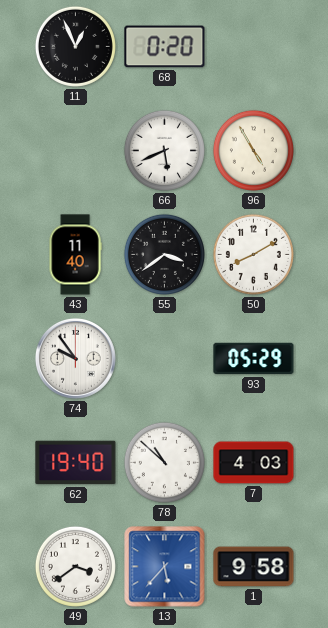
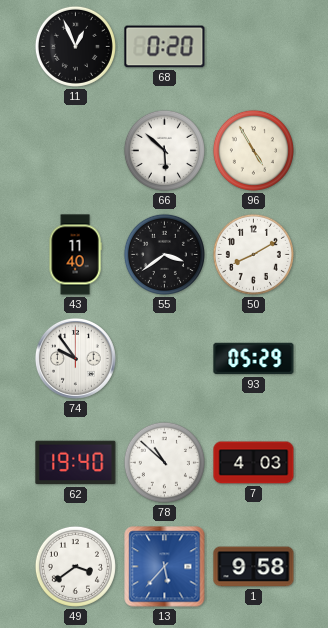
66: 5:41 -> 5:52 (164, 150)
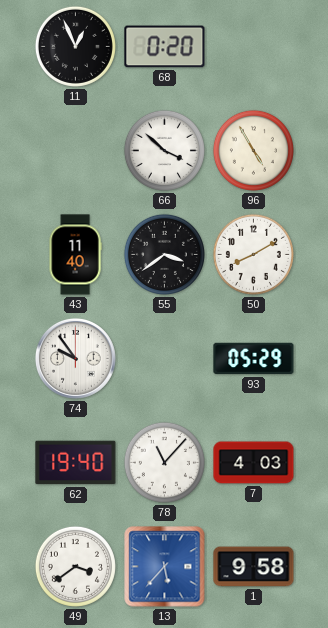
66: 5:52 -> 3:52 (164, 150)
78: 10:52 -> 11:07 (164, 462)
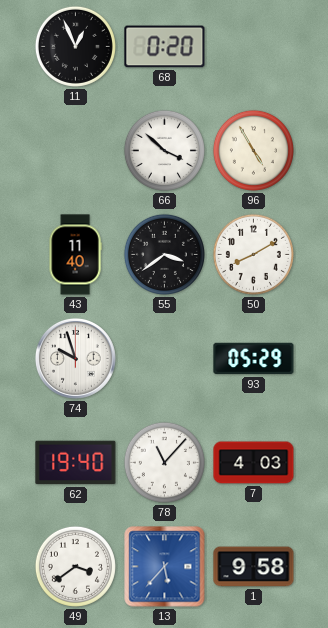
74: 9:54 -> 9:57 (75, 358)
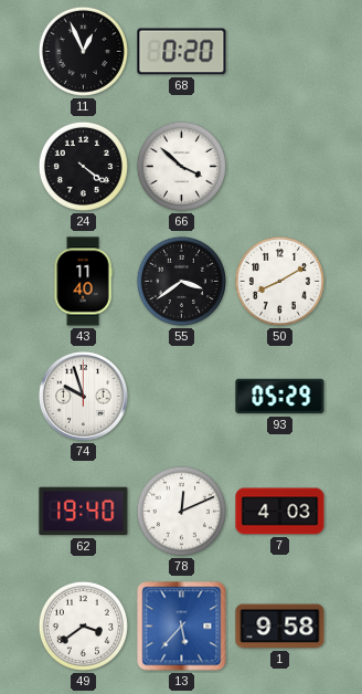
24: none -> 4:21 (83, 166)
96: 4:55 -> none (253, 150)
78: 11:07 -> 12:11 (181, 511)
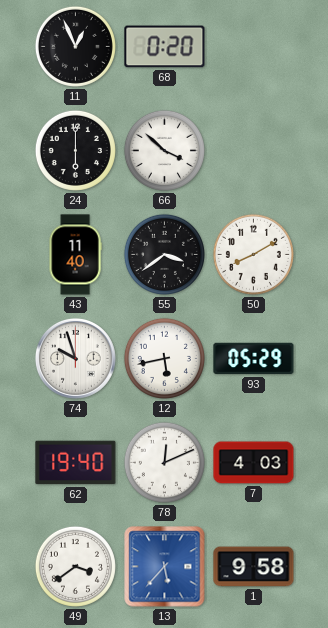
24: 4:21 -> 6:00 (75, 150)
12: none -> 5:43 (164, 358)
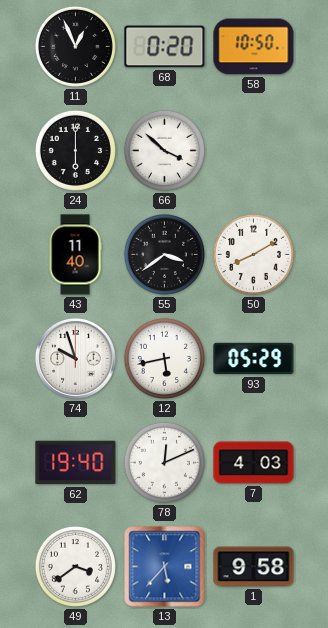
58: none -> 10:50 (254, 47)
